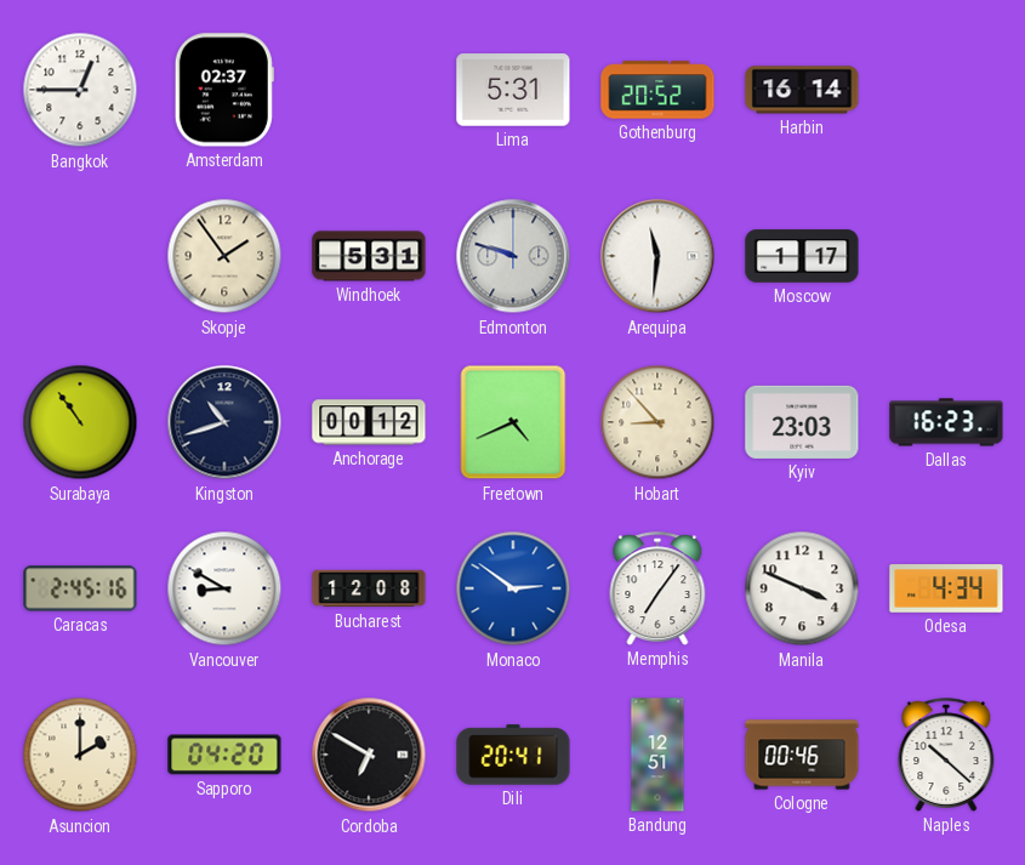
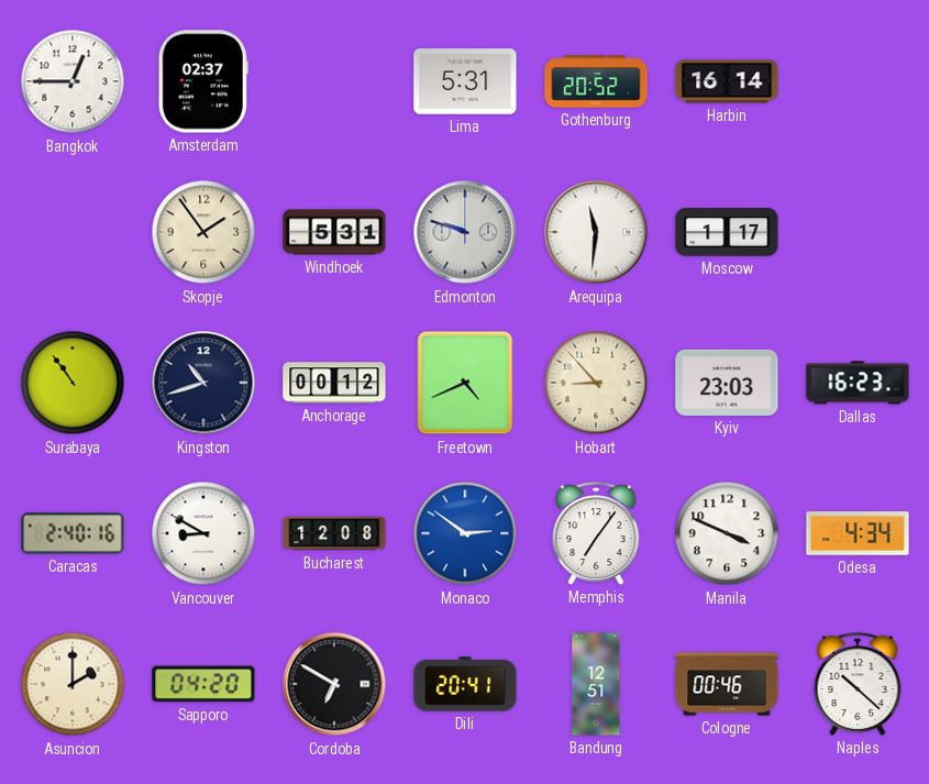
Caracas: 2:45 -> 2:40 (73, 533)
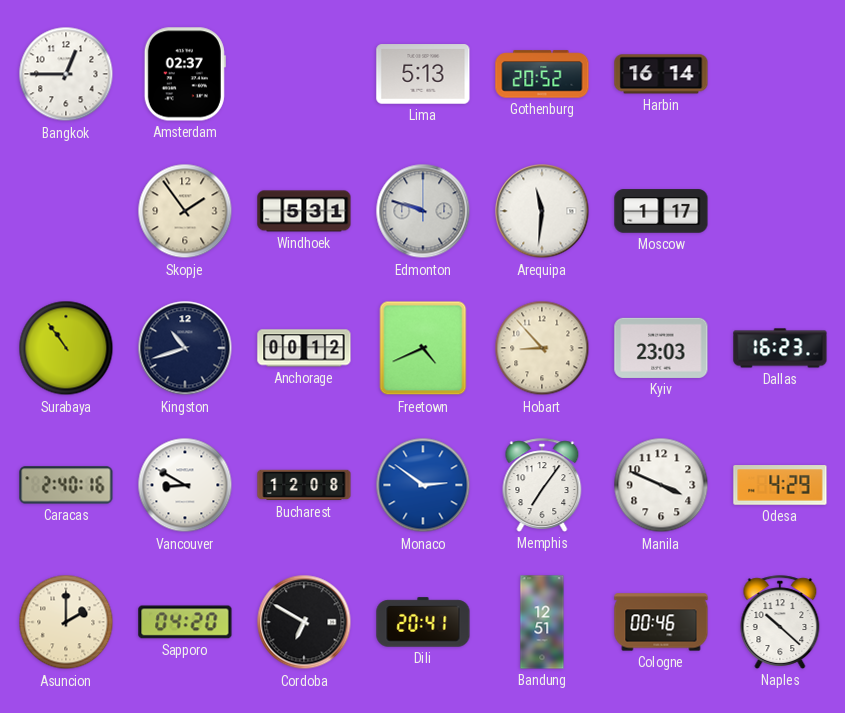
Lima: 5:31 -> 5:13 (423, 74)
Odesa: 4:34 -> 4:29 (780, 485)
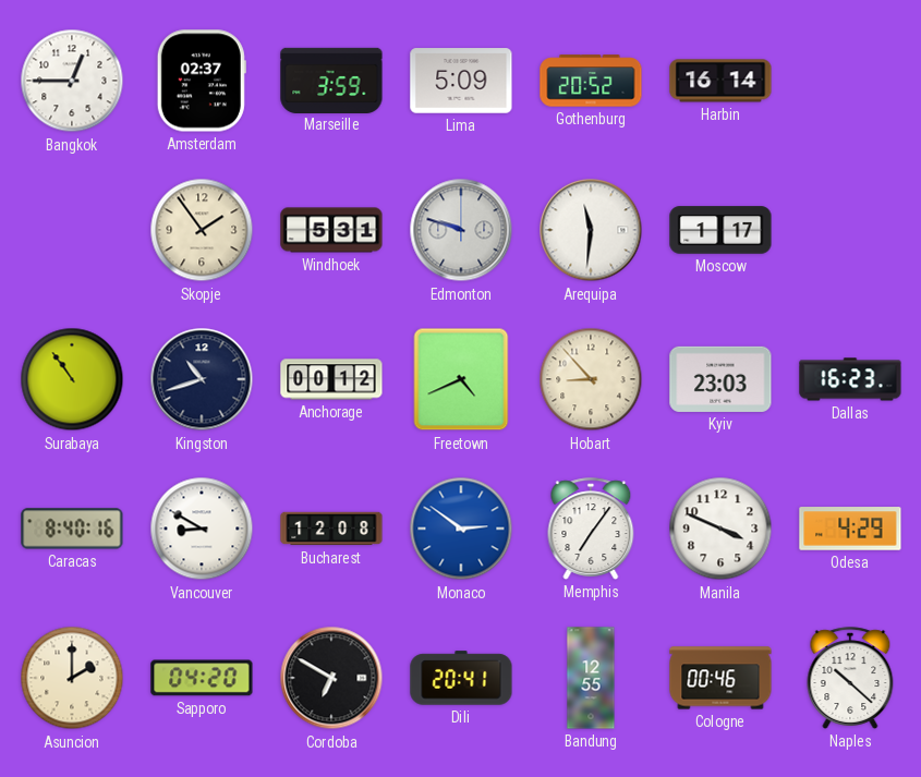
Marseille: none -> 3:59 (331, 80)
Lima: 5:13 -> 5:09 (461, 81)
Caracas: 2:40 -> 8:40 (72, 529)
Bandung: 12:51 -> 12:55 (591, 678)
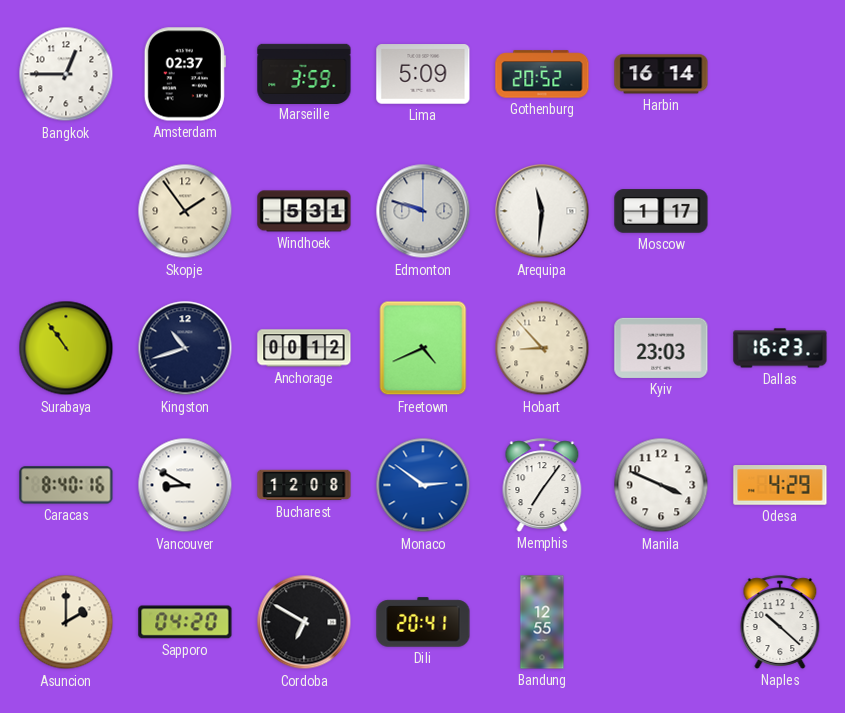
Cologne: 00:46 -> none (720, 678)
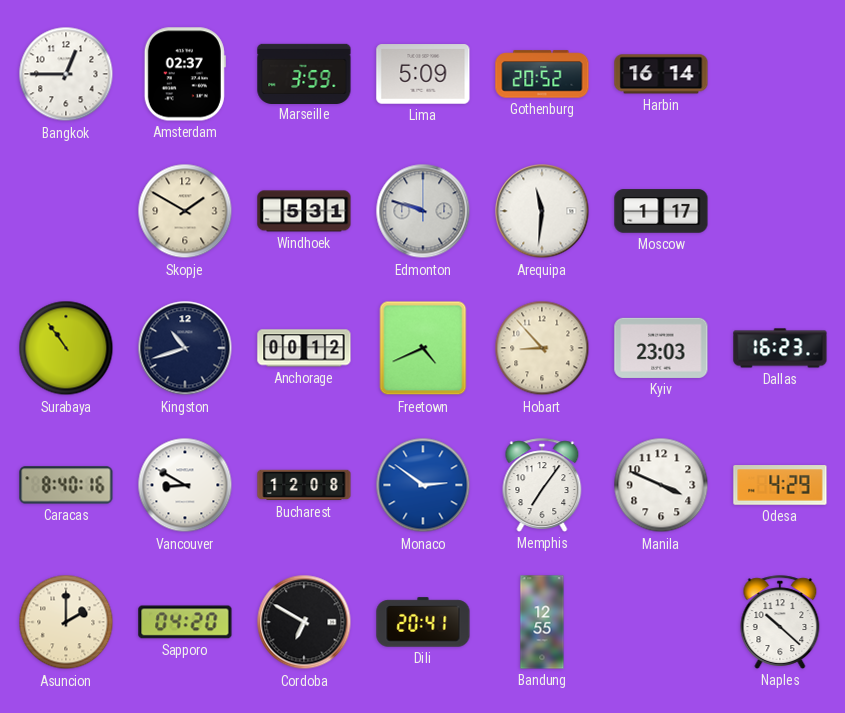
Skopje: 1:54 -> 1:50 (185, 211)
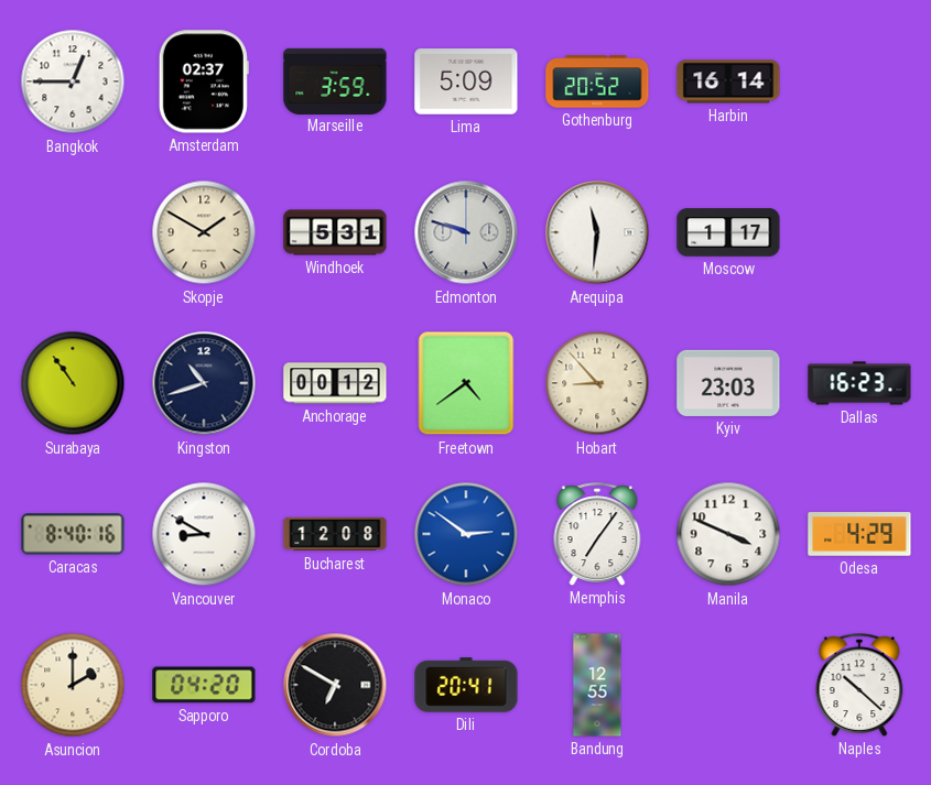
Freetown: 4:41 -> 4:39 (466, 383)
